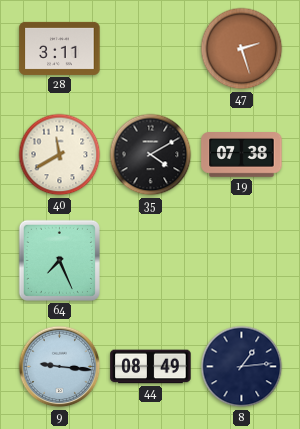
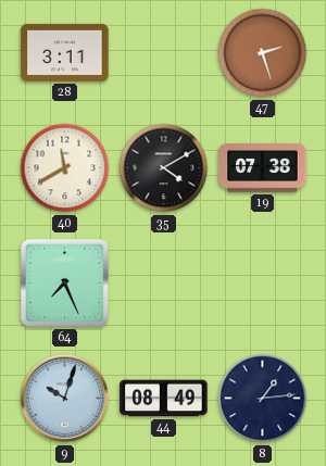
9: 9:16 -> 10:03 (65, 399)
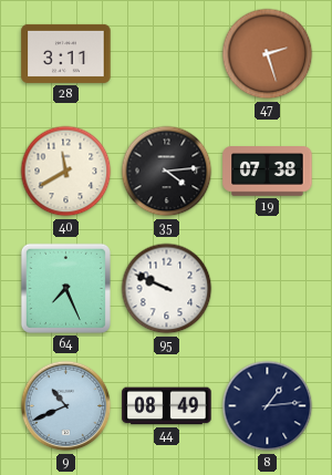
35: 4:10 -> 4:14 (167, 172)
95: none -> 9:49 (167, 289)
9: 10:03 -> 10:41 (66, 406)
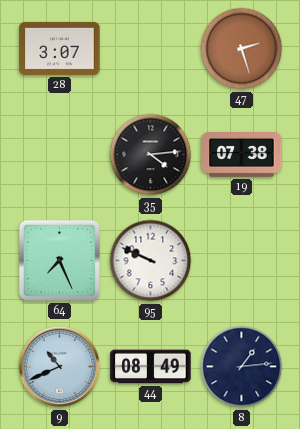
28: 3:11 -> 3:07 (60, 48)
40: 11:40 -> none (66, 172)
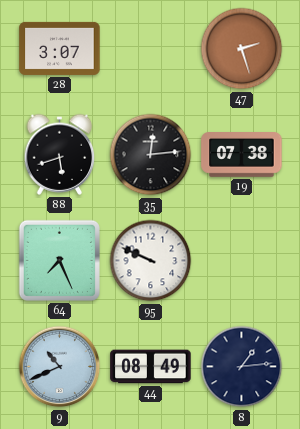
88: none -> 5:42 (60, 154)
35: 4:14 -> 12:14 (151, 155)
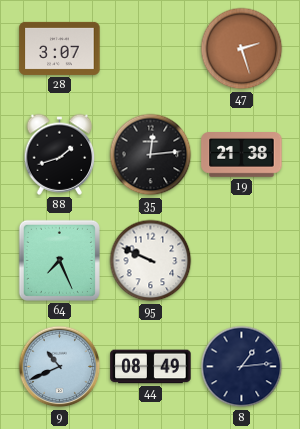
88: 5:42 -> 1:42 (60, 154)
19: 07:38 -> 21:38 (242, 155)
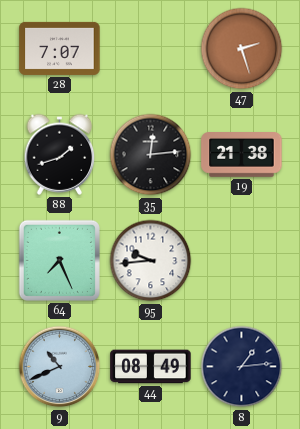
28: 3:07 -> 7:07 (60, 48)
95: 9:49 -> 9:44 (151, 261)
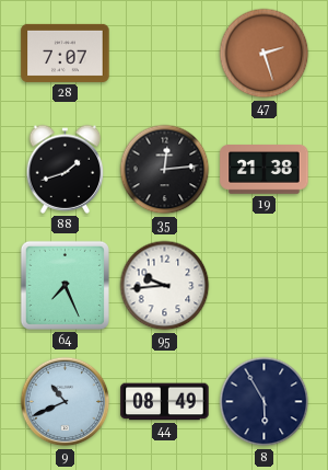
8: 1:14 -> 5:55 (265, 402)
